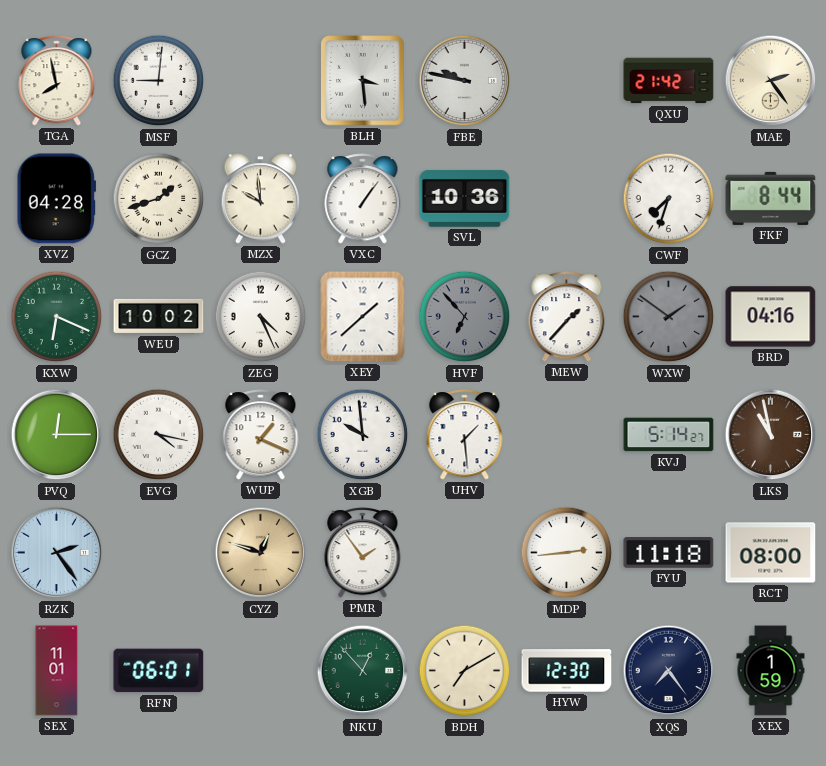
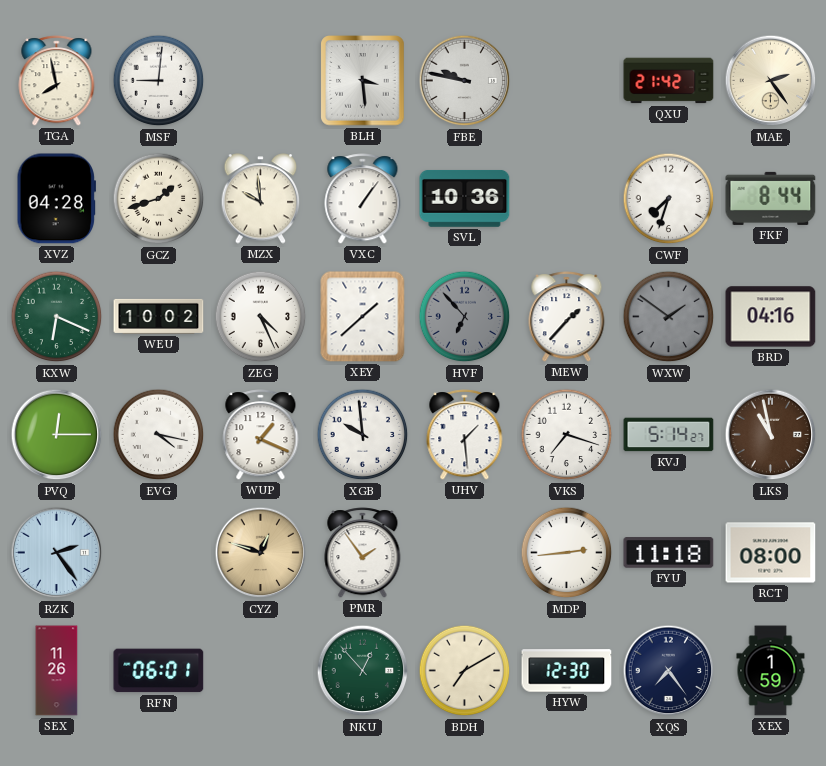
VKS: none -> 7:18 (567, 435)
SEX: 11:01 -> 11:26 (57, 671)
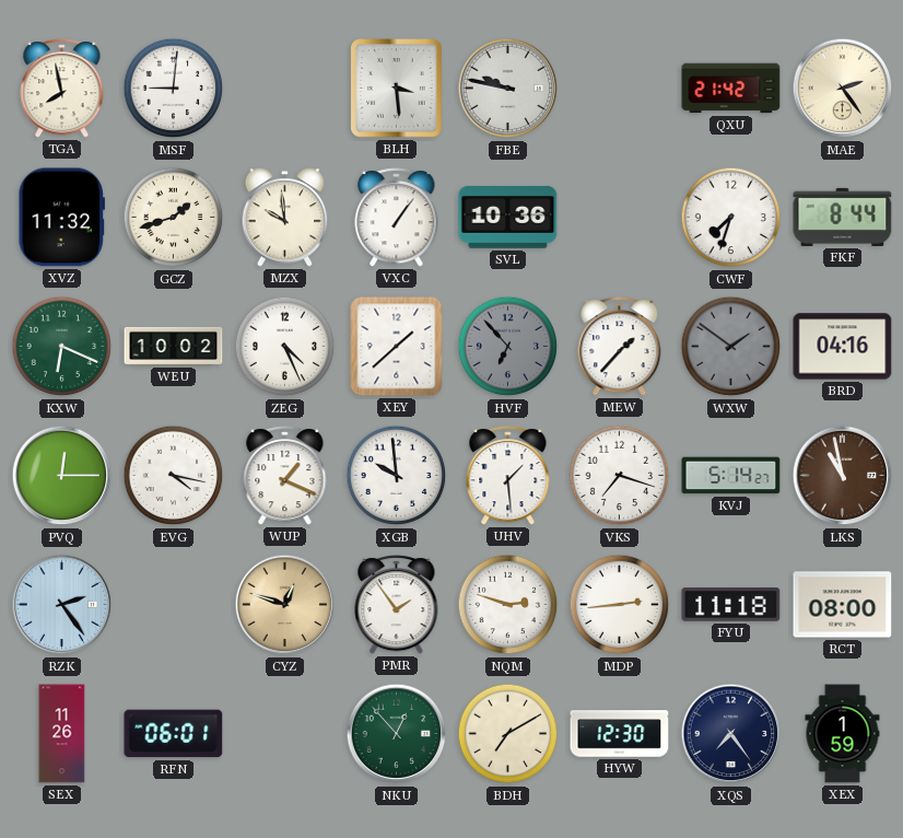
XVZ: 04:28 -> 11:32 (61, 218)
NQM: none -> 2:48 (508, 605)
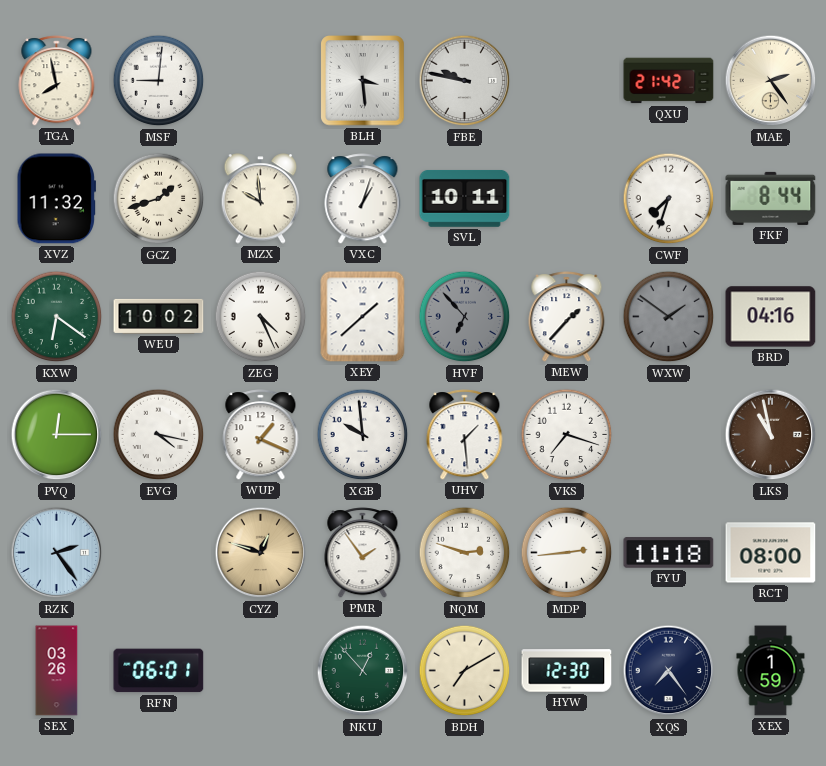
VXC: 1:06 -> 1:03 (363, 199)
SVL: 10:36 -> 10:11 (465, 199)
KXW: 6:19 -> 6:21 (57, 317)
KVJ: 5:14 -> none (731, 476)
SEX: 11:26 -> 03:26 (57, 671)
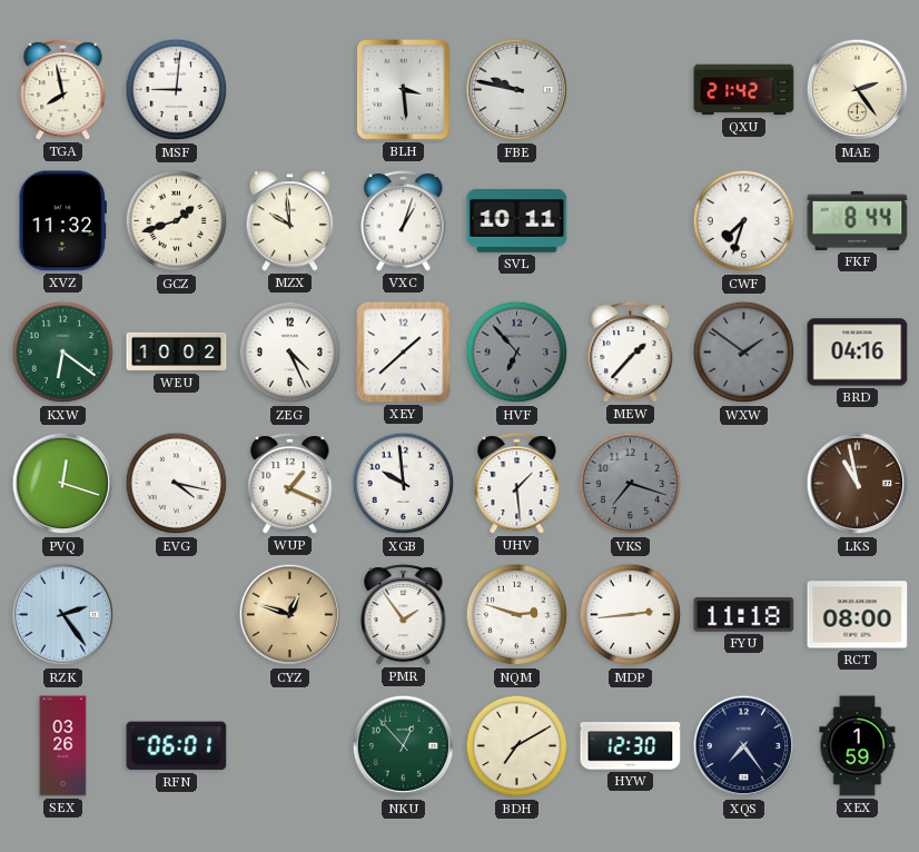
PVQ: 12:15 -> 12:18 (63, 484)
VKS dial: white -> grey (631, 484)
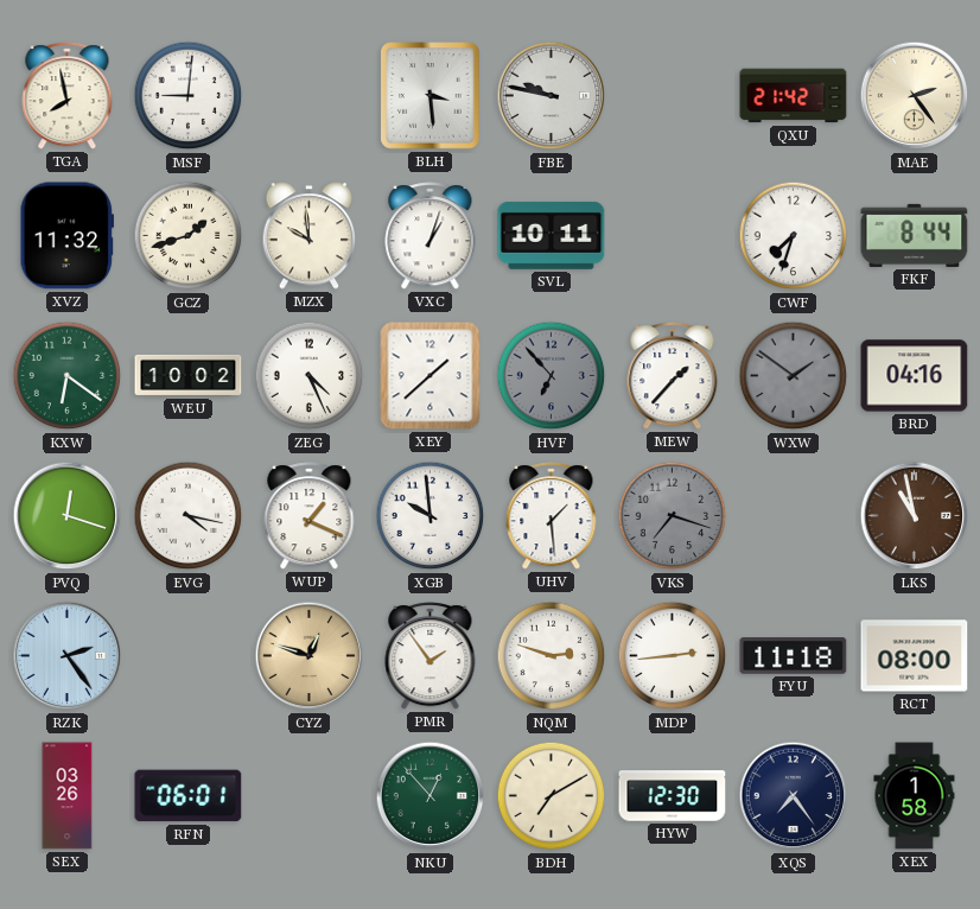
XEX: 1:59 -> 1:58 (915, 796)
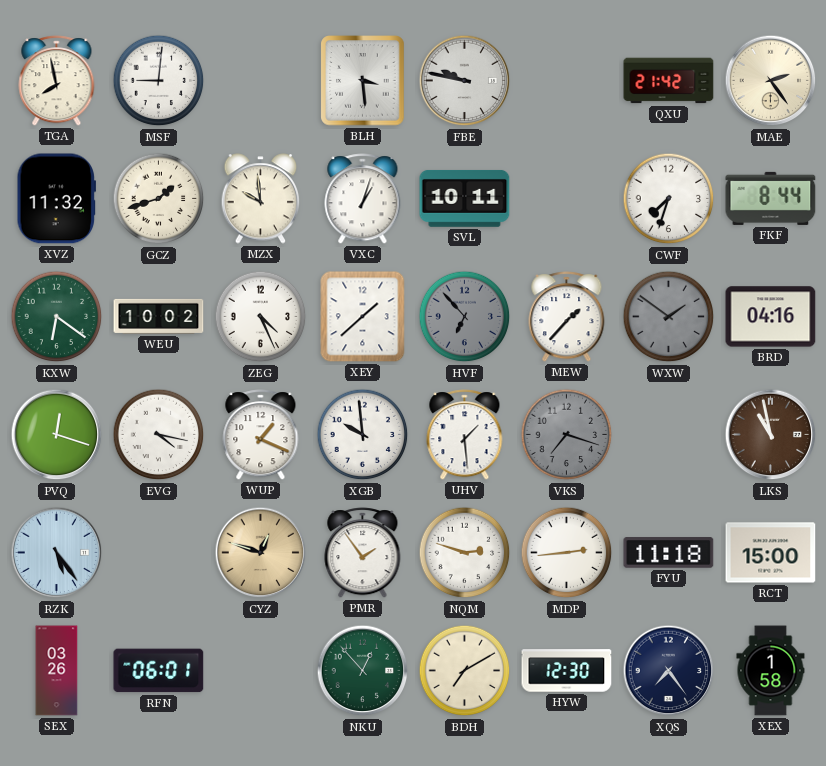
RZK: 2:24 -> 5:24 (57, 553)
RCT: 08:00 -> 15:00 (771, 553)
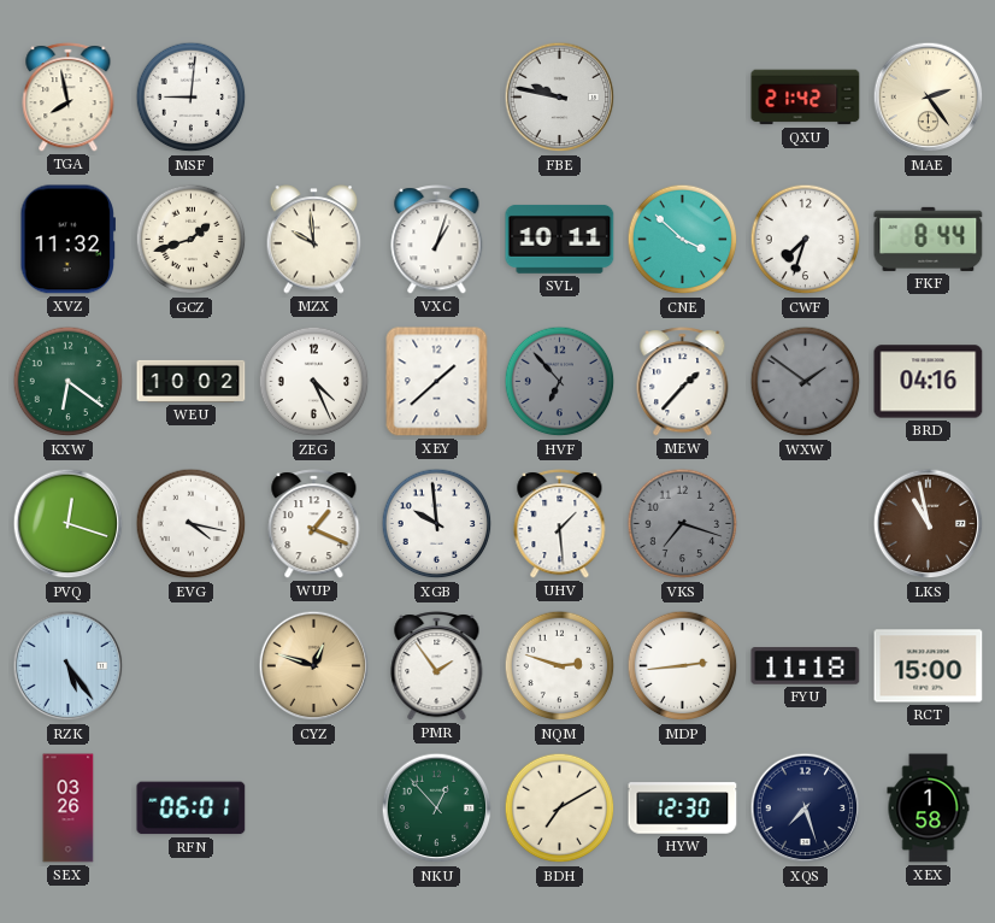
BLH: 3:29 -> none (363, 81)
CNE: none -> 3:52 (683, 240)
XQS: 7:24 -> 7:27 (806, 809)
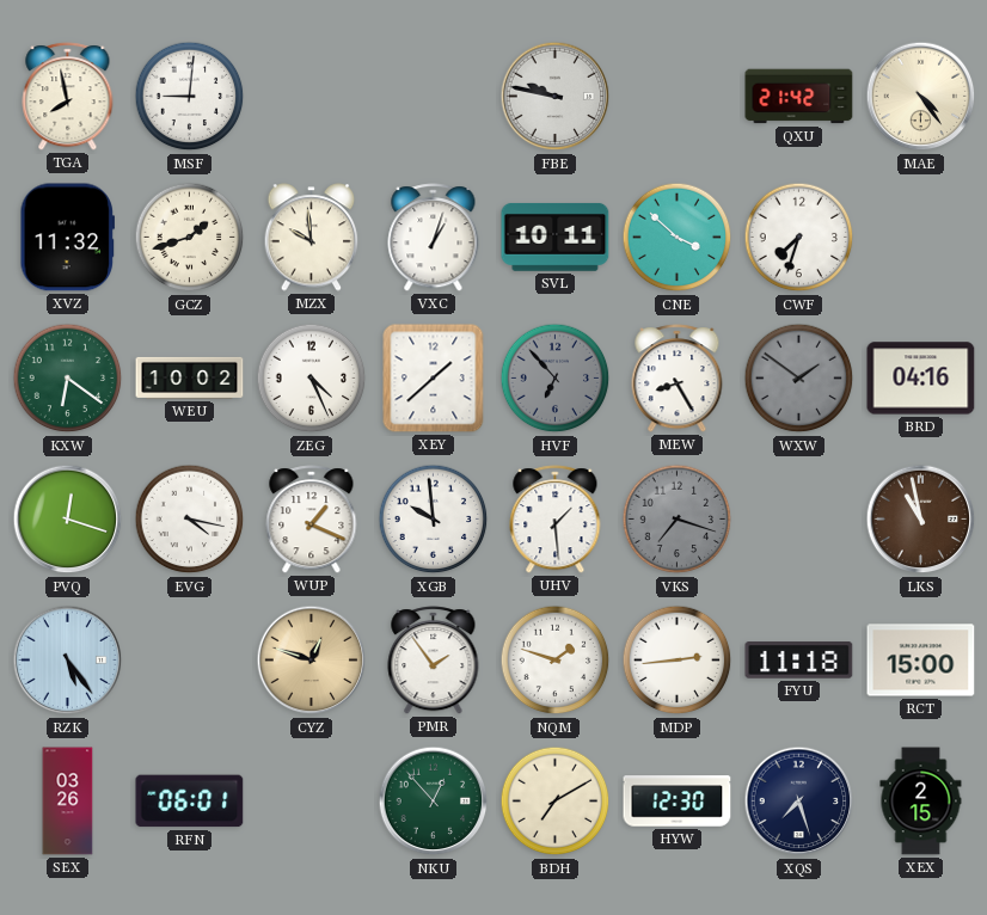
MAE: 2:24 -> 4:24 (921, 97)
FKF: 8:44 -> none (929, 239)
MEW: 1:37 -> 8:25 (678, 379)
NQM: 2:48 -> 1:48 (556, 661)
XEX: 1:58 -> 2:15 (921, 802)
